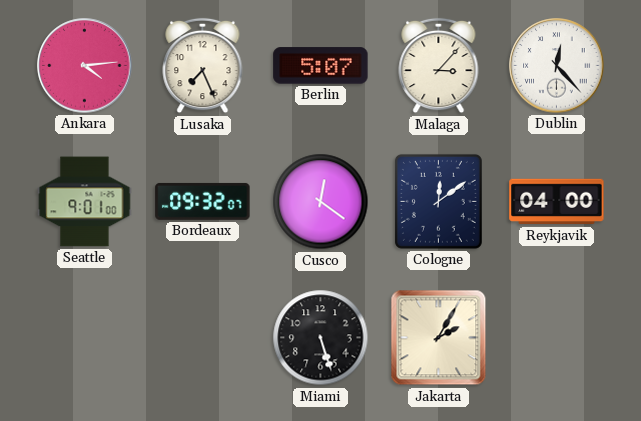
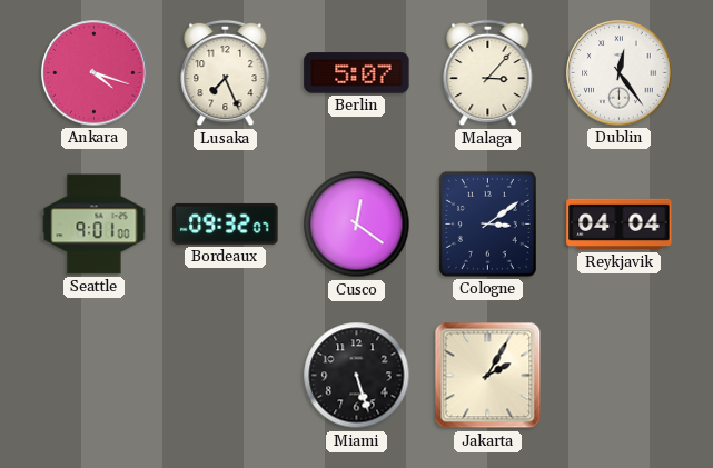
Ankara: 4:14 -> 4:18 (95, 73)
Dublin: 12:23 -> 12:24 (620, 73)
Cologne: 12:09 -> 3:09 (487, 223)
Reykjavik: 04:00 -> 04:04 (620, 225)
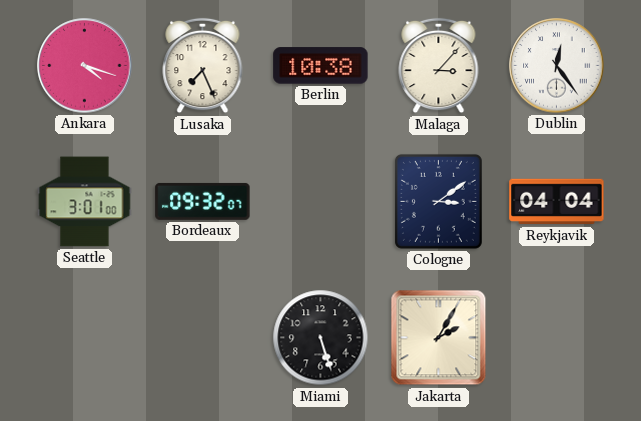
Berlin: 5:07 -> 10:38 (321, 66)
Seattle: 9:01 -> 3:01 (85, 202)
Cusco: 12:21 -> none (357, 225)
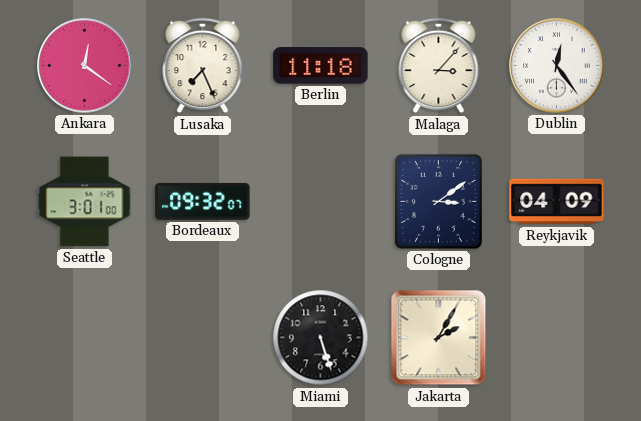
Ankara: 4:18 -> 12:21 (85, 66)
Berlin: 10:38 -> 11:18 (321, 66)
Reykjavik: 04:04 -> 04:09 (557, 202)
